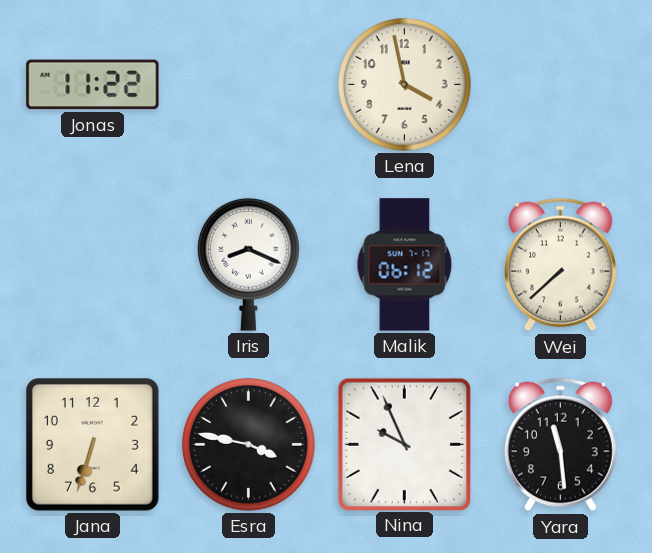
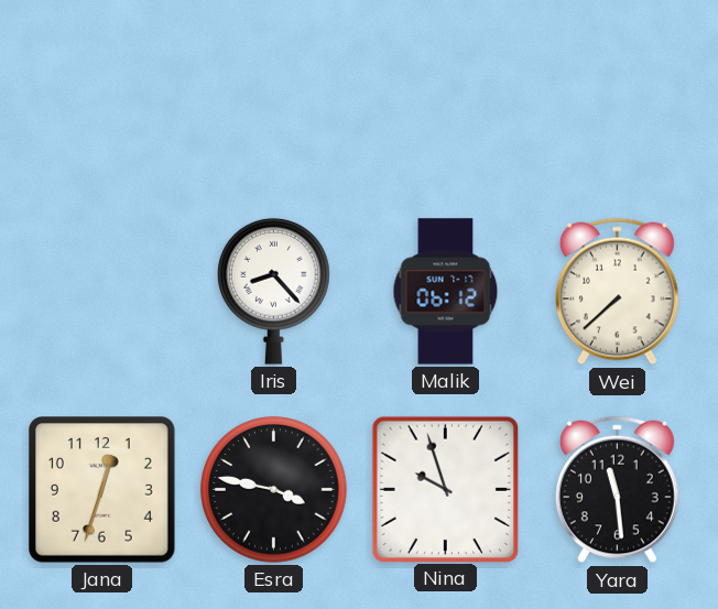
Jonas: 11:22 -> none (93, 85)
Lena: 3:58 -> none (405, 85)
Iris: 8:19 -> 8:23 (274, 291)
Jana: 6:33 -> 12:33 (102, 490)
Nina: 9:56 -> 9:57 (445, 489)
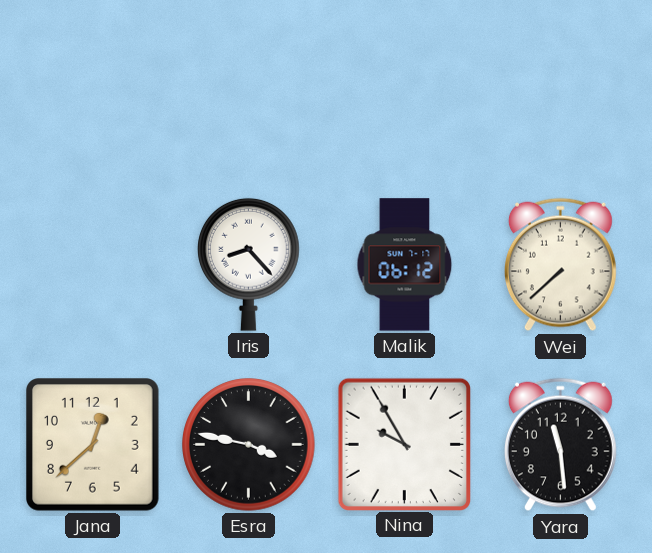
Jana: 12:33 -> 12:38 (93, 445)
Nina: 9:57 -> 9:55 (404, 444)
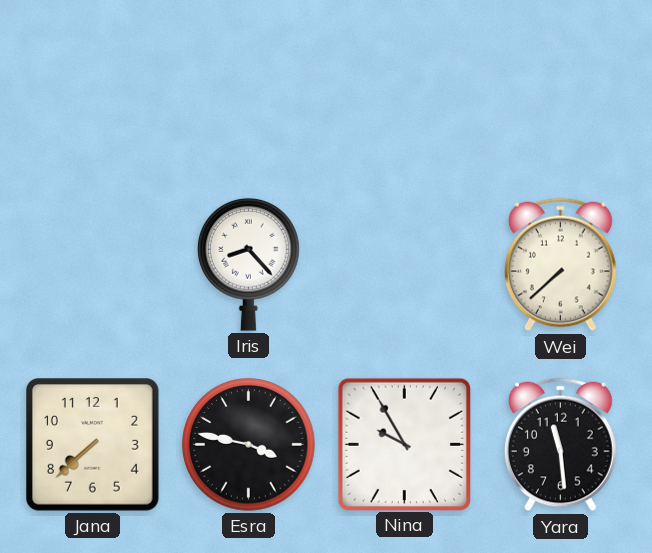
Malik: 06:12 -> none (405, 265)
Jana: 12:38 -> 7:38 (93, 445)
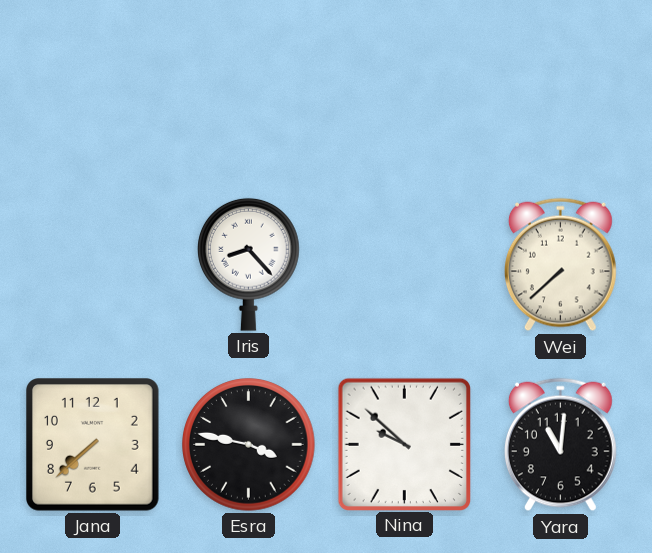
Nina: 9:55 -> 9:52 (404, 444)
Yara: 11:29 -> 11:01 (560, 445)
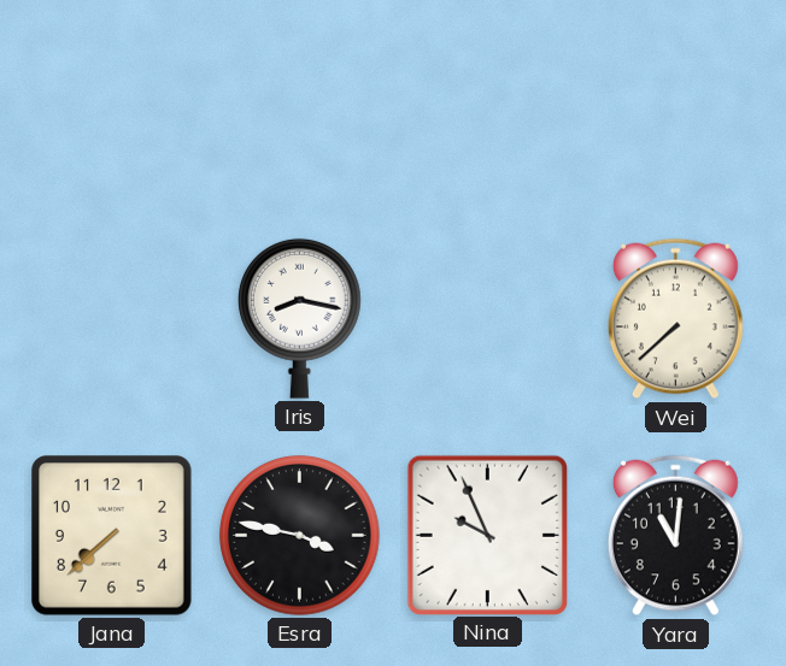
Iris: 8:23 -> 8:17 (300, 318)
Nina: 9:52 -> 9:56 (487, 535)
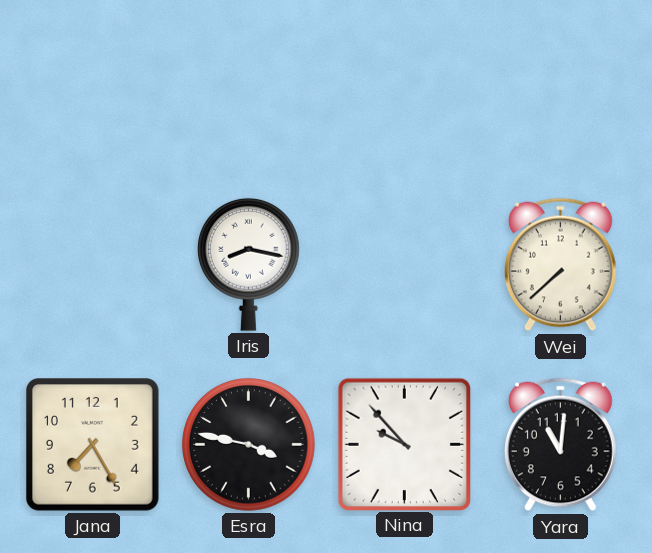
Jana: 7:38 -> 7:25 (93, 445)
Nina: 9:56 -> 9:53 (404, 444)
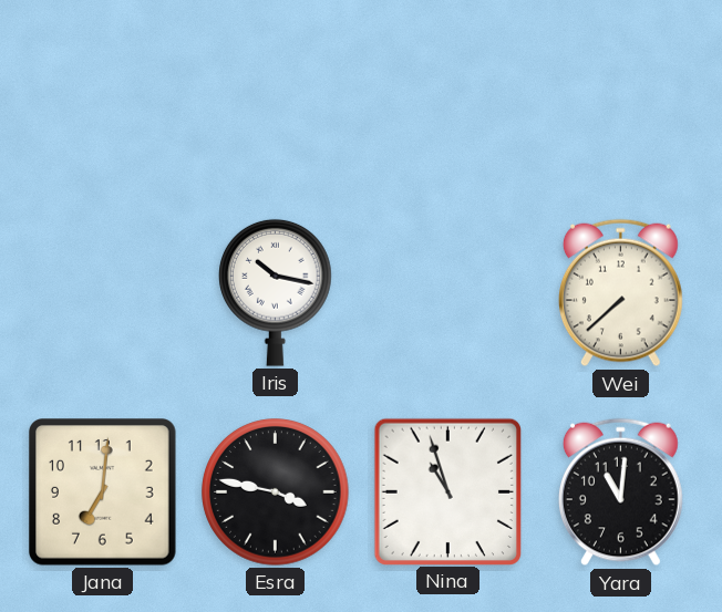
Iris: 8:17 -> 10:17 (276, 292)
Jana: 7:25 -> 7:01 (103, 492)
Nina: 9:53 -> 10:57 (447, 491)
